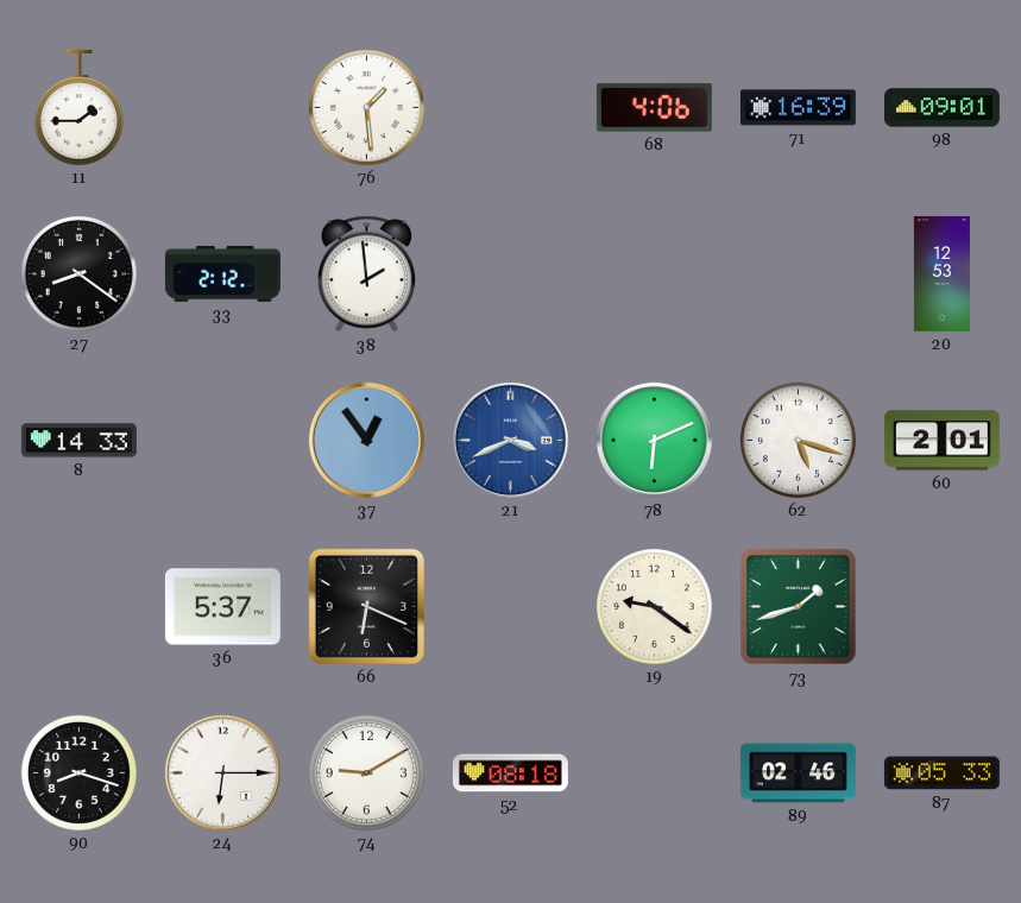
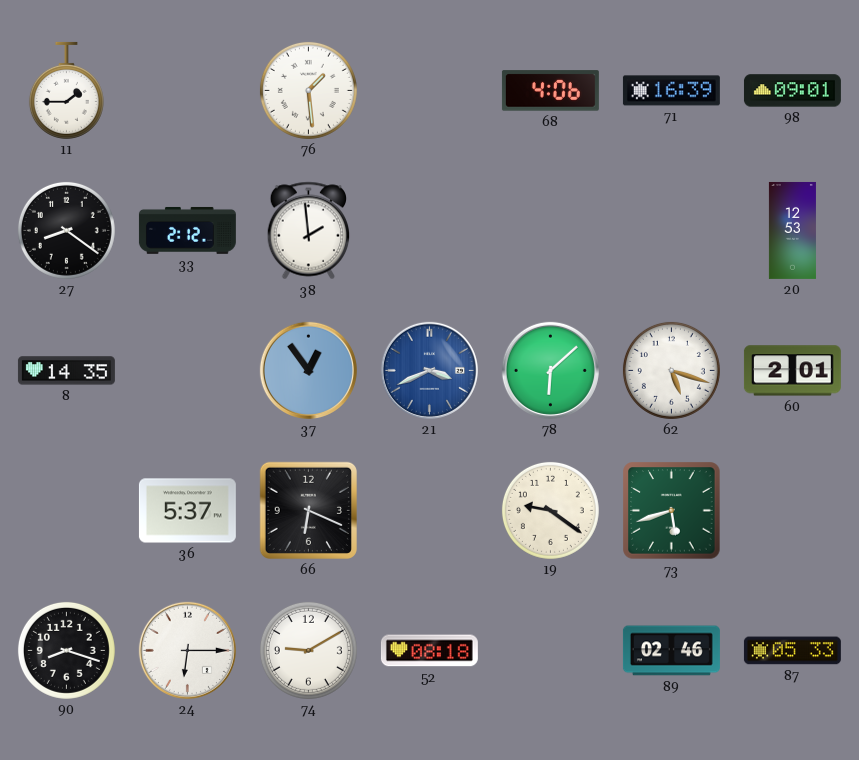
8: 14:33 -> 14:35 (66, 371)
78: 6:11 -> 6:08 (550, 370)
73: 1:42 -> 5:42 (672, 511)
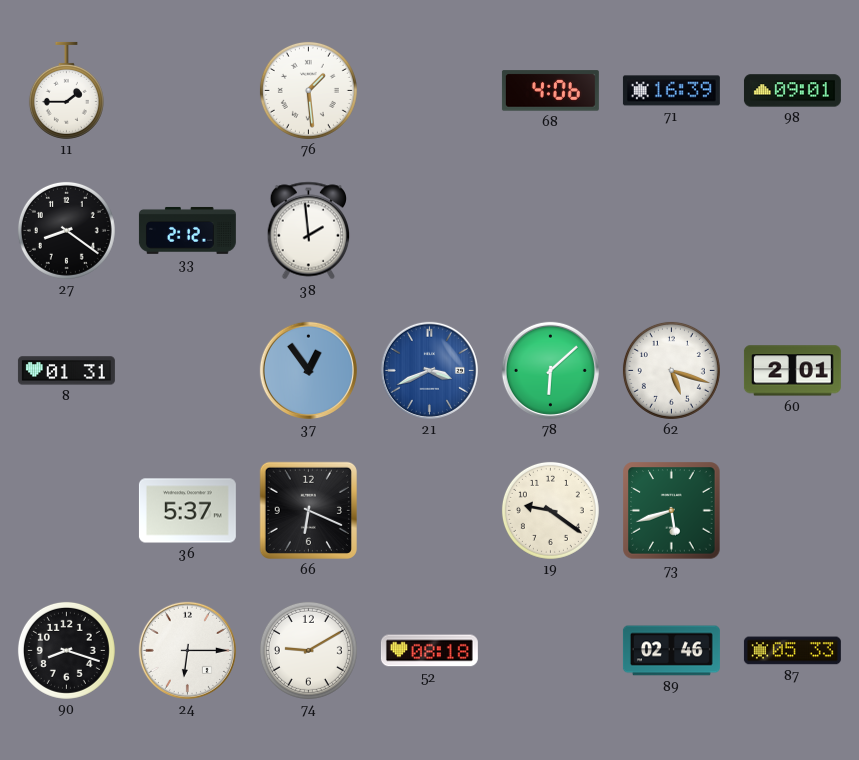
20: 12:53 -> none (792, 230)
8: 14:35 -> 01:31 (66, 371)
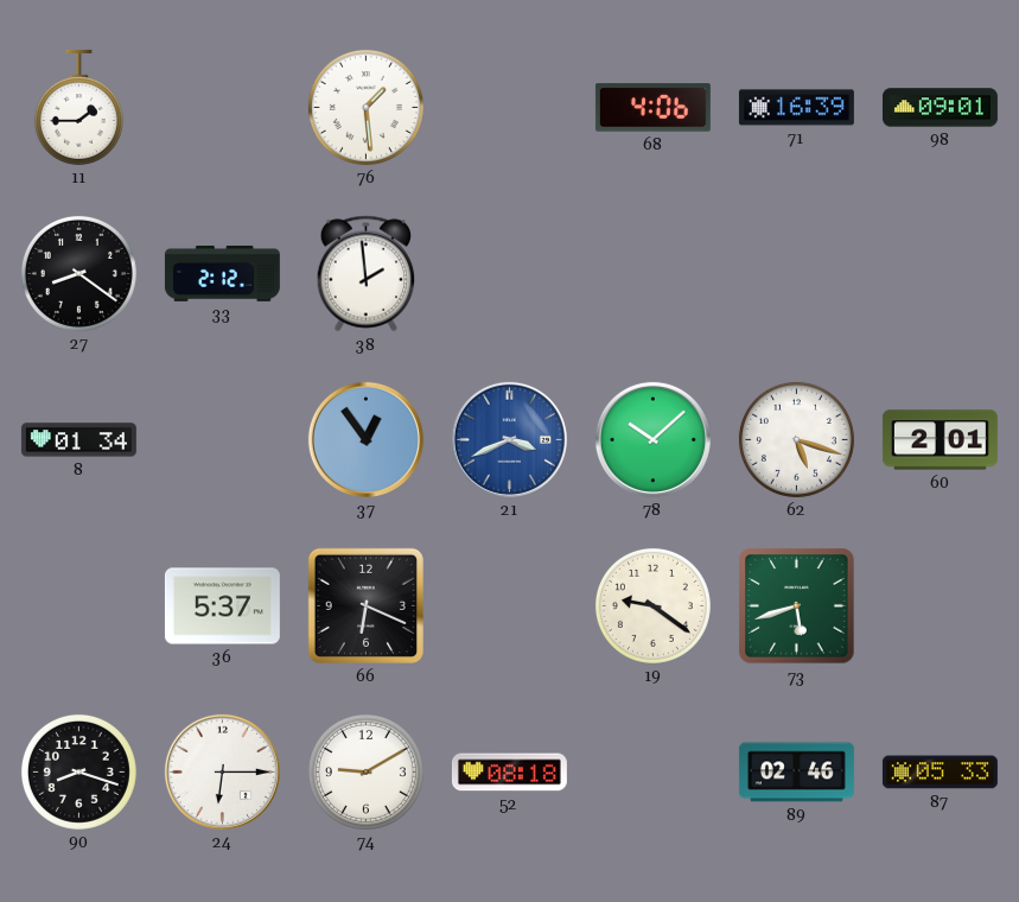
8: 01:31 -> 01:34 (78, 440)
78: 6:08 -> 10:08 (652, 439)
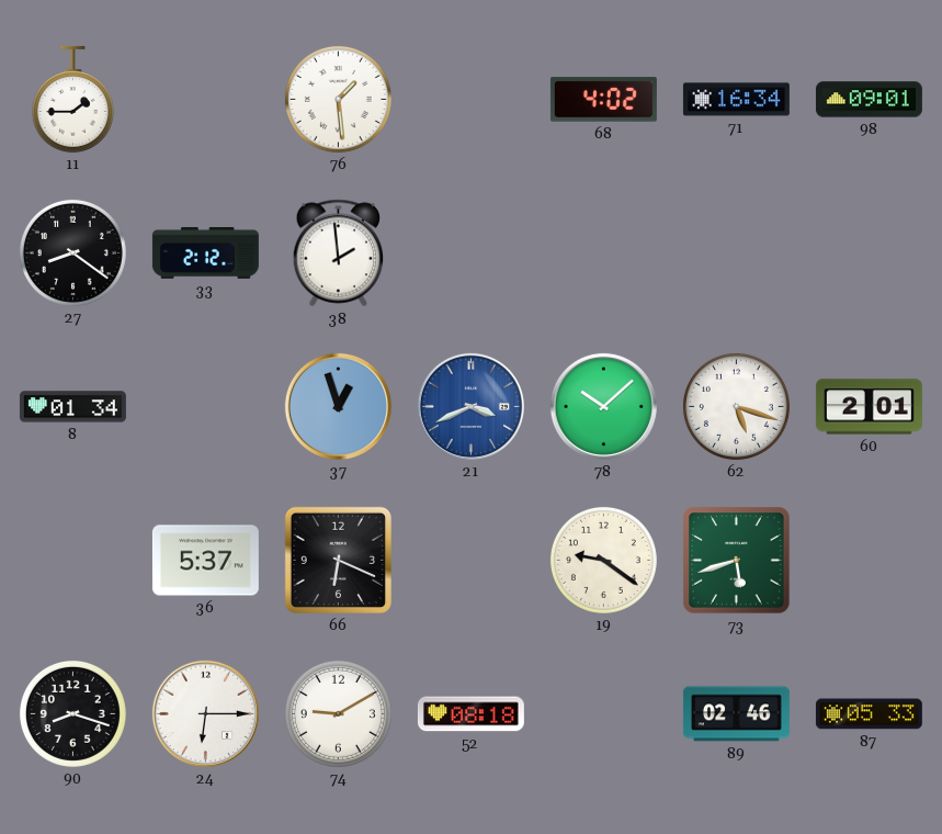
68: 4:06 -> 4:02 (603, 100)
71: 16:39 -> 16:34 (736, 100)
37: 12:54 -> 12:57 (338, 406)
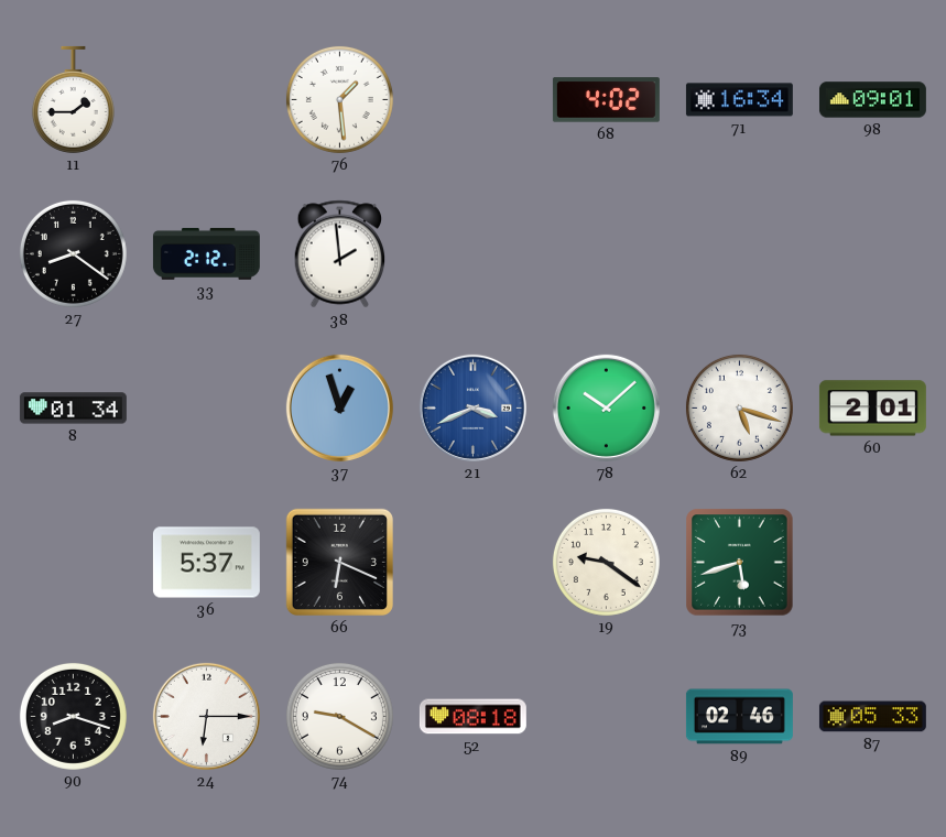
74: 9:10 -> 9:20 (339, 716)
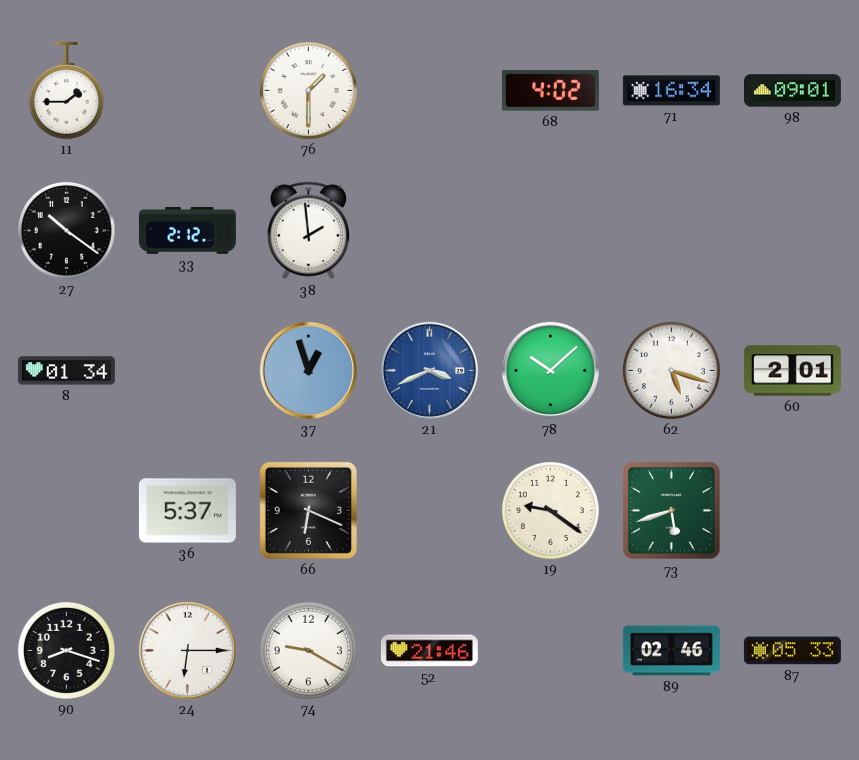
76: 1:29 -> 1:30 (308, 90)
27: 8:21 -> 10:21 (66, 230)
52: 08:18 -> 21:46 (429, 651)
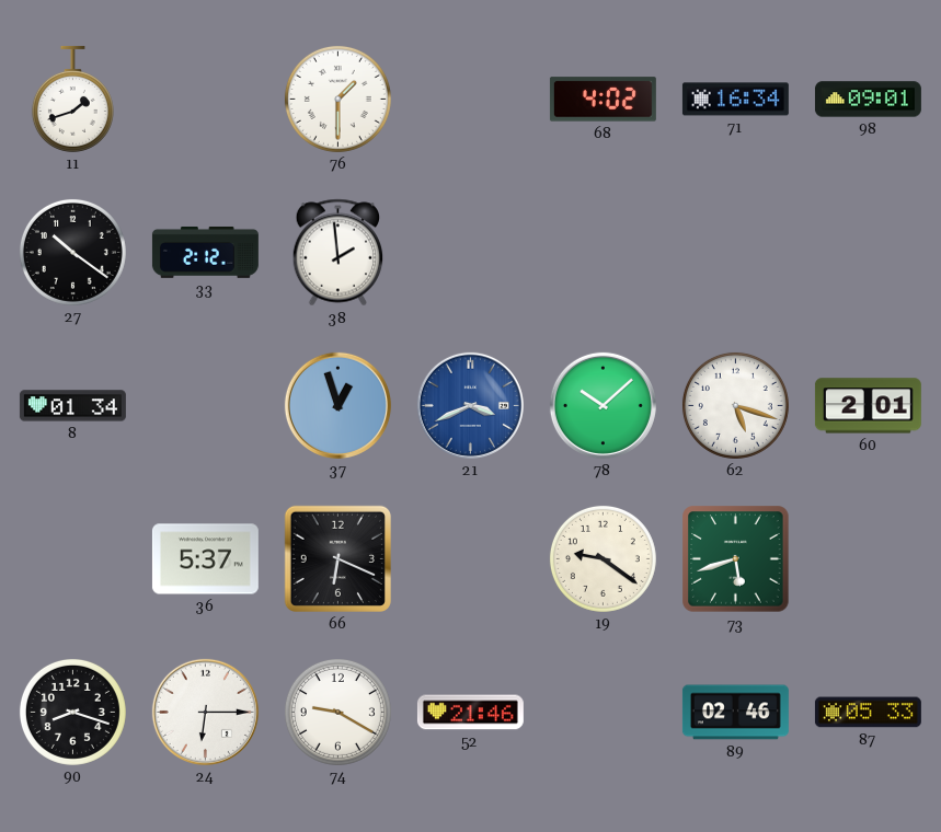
11: 1:45 -> 1:42 (72, 99)
